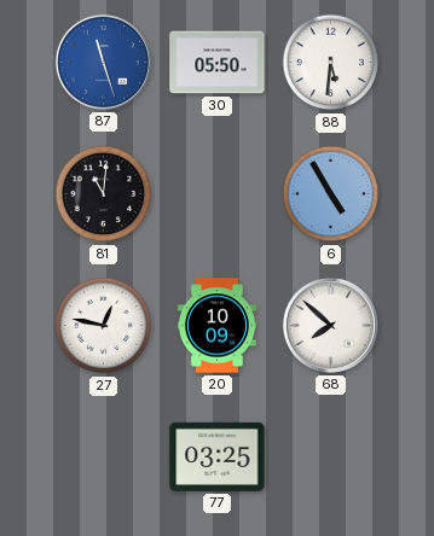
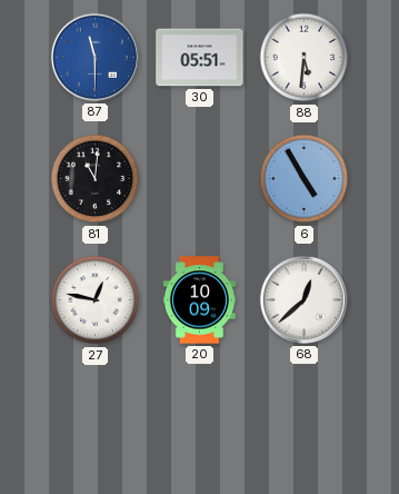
87: 11:27 -> 11:30 (94, 57)
30: 05:50 -> 05:51 (200, 58)
68: 7:52 -> 12:38 (303, 299)
77: 03:25 -> none (218, 456)
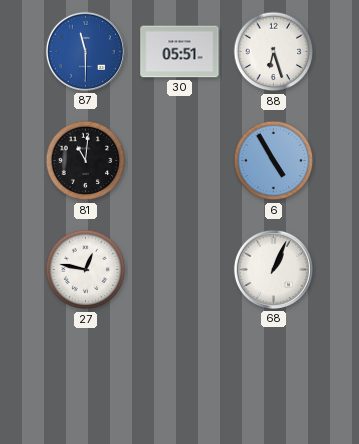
88: 5:31 -> 6:27 (274, 52)
20: 10:09 -> none (199, 300)
68: 12:38 -> 1:04 (273, 269)
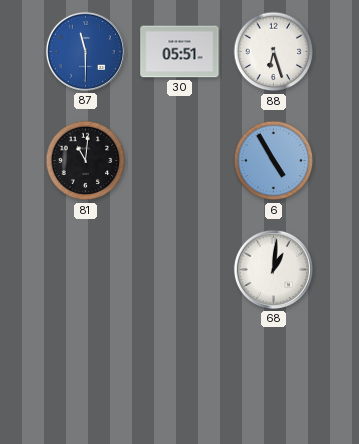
27: 12:47 -> none (86, 270)
68: 1:04 -> 1:01 (273, 269)
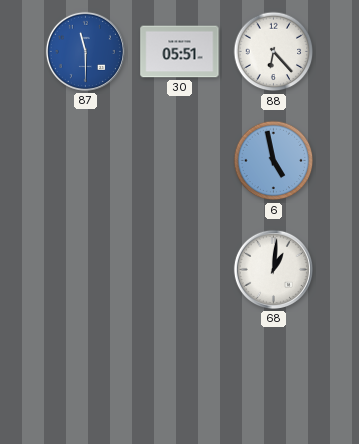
88: 6:27 -> 6:23 (274, 52)
81: 11:01 -> none (86, 161)
6: 4:55 -> 4:58 (274, 161)
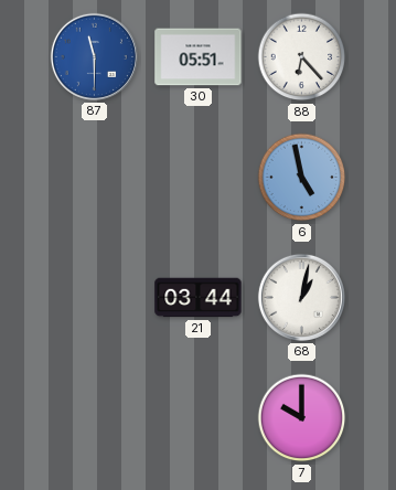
21: none -> 03:44 (199, 298)
68: 1:01 -> 1:02 (301, 297)
7: none -> 10:00 (302, 418)
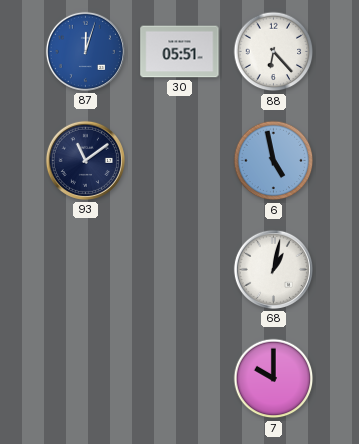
87: 11:30 -> 12:03 (85, 51)
93: none -> 11:09 (85, 160)
21: 03:44 -> none (199, 298)
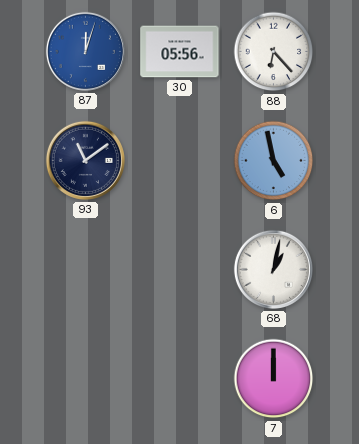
30: 05:51 -> 05:56 (180, 52)
7: 10:00 -> 12:00 (274, 379)
